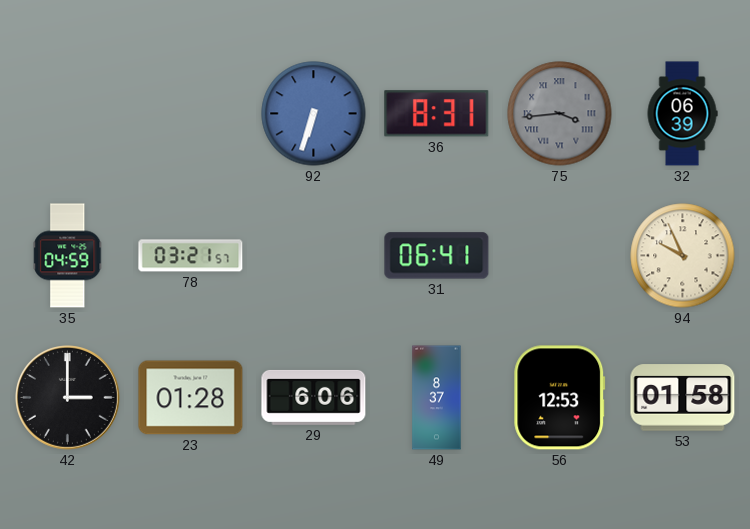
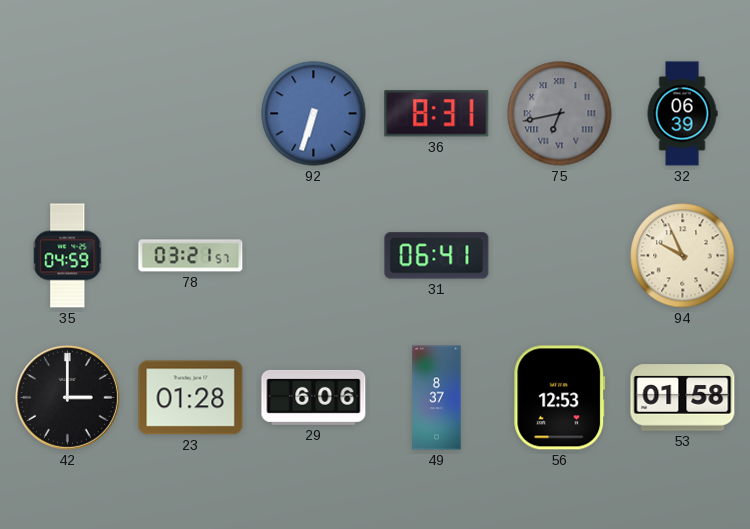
75: 3:44 -> 6:43 (560, 114)
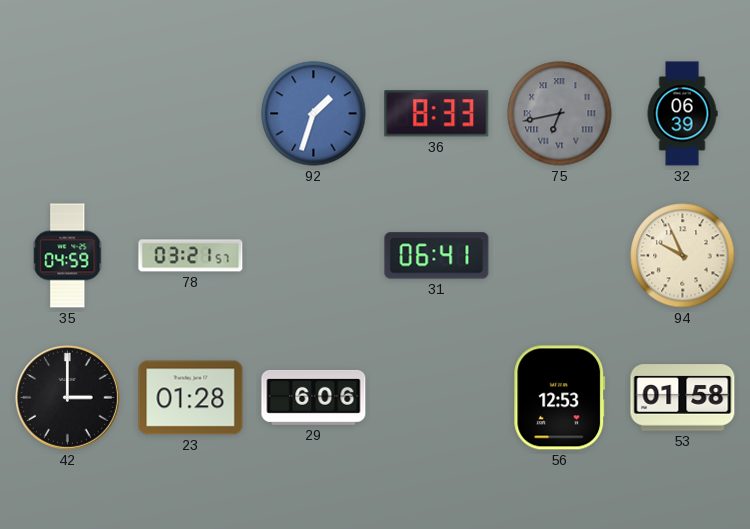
92: 6:33 -> 1:33 (314, 114)
36: 8:31 -> 8:33 (437, 114)
49: 8:37 -> none (437, 398)
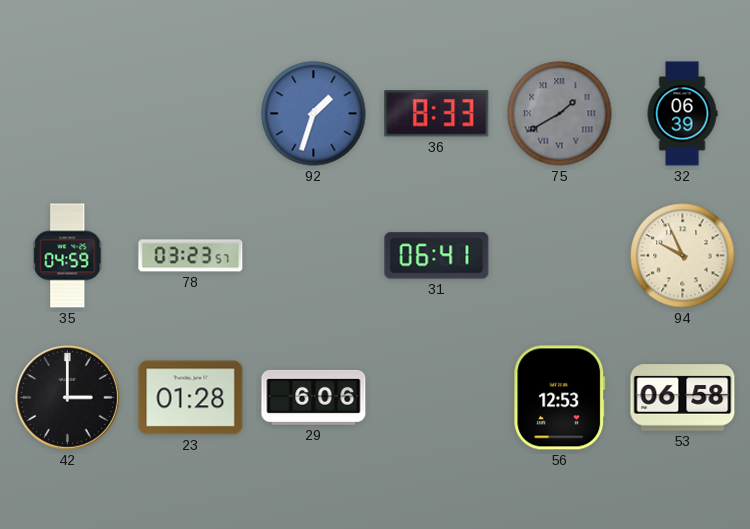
75: 6:43 -> 1:40 (560, 114)
78: 03:21 -> 03:23 (191, 256)
53: 01:58 -> 06:58 (683, 398)
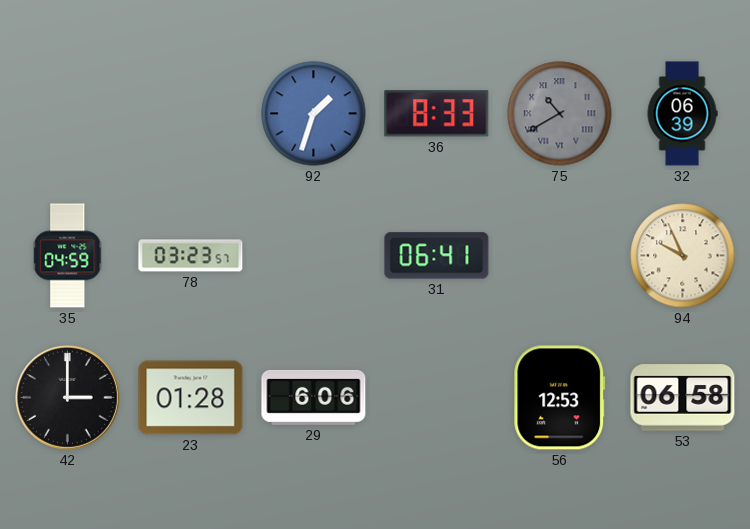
75: 1:40 -> 10:40 (560, 114)
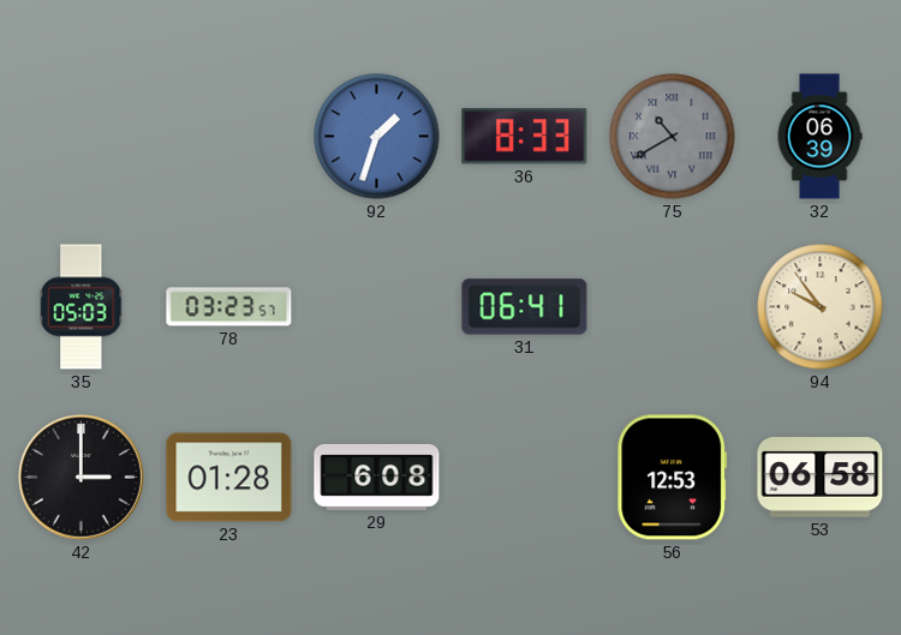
35: 04:59 -> 05:03 (82, 307)
94: 9:56 -> 9:54 (821, 307)
29: 6:06 -> 6:08 (377, 477)
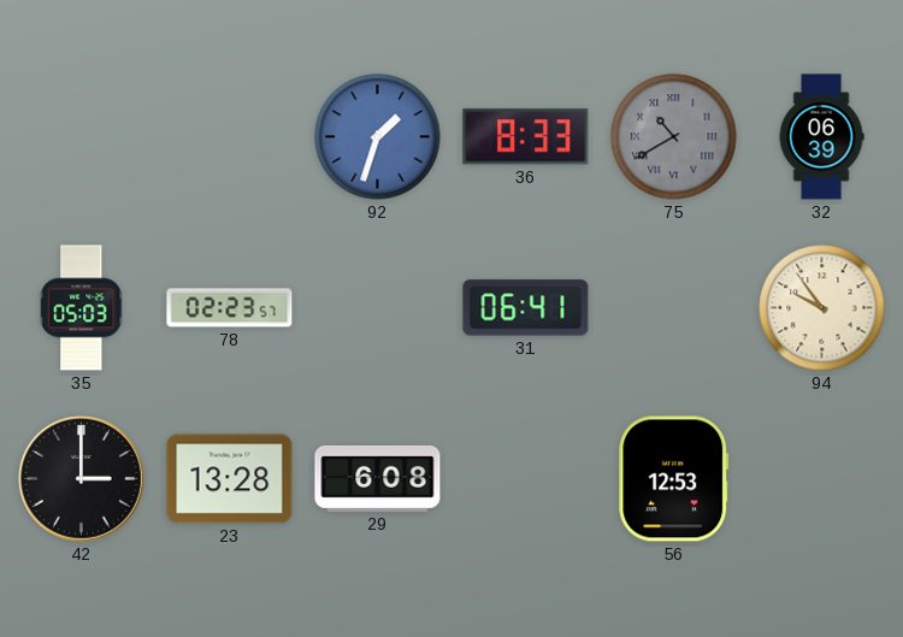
78: 03:23 -> 02:23 (230, 308)
23: 01:28 -> 13:28 (230, 479)
53: 06:58 -> none (821, 478)
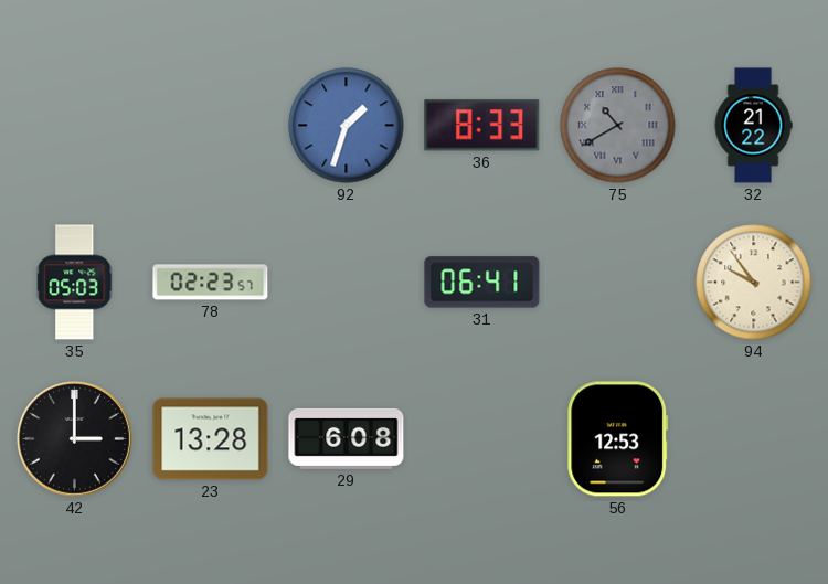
32: 06:39 -> 21:22 (753, 126)
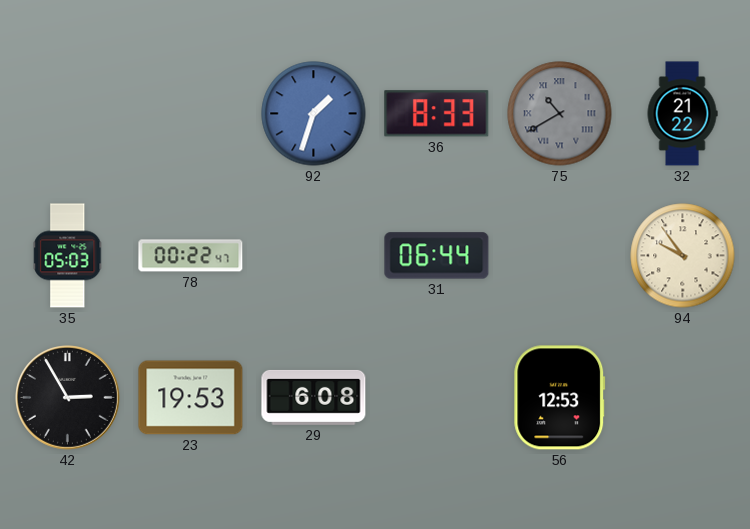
78: 02:23 -> 00:22 (191, 256)
31: 06:41 -> 06:44 (437, 256)
42: 3:00 -> 2:55 (68, 398)
23: 13:28 -> 19:53 (191, 398)
